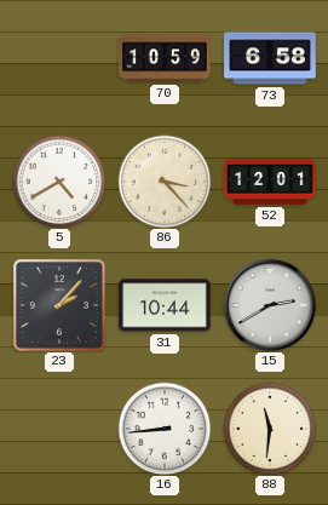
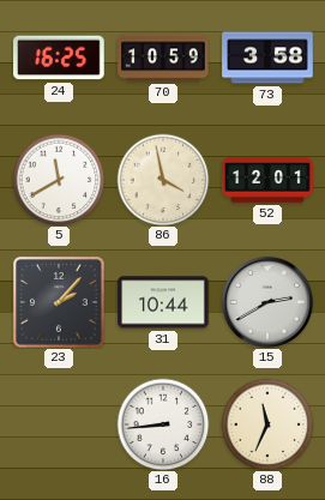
24: none -> 16:25 (60, 58)
73: 6:58 -> 3:58 (267, 58)
5: 4:40 -> 11:40 (59, 180)
86: 3:23 -> 3:58 (163, 180)
88: 11:31 -> 11:34 (267, 424)
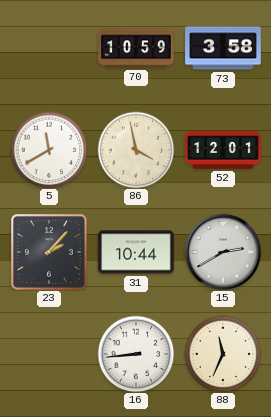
24: 16:25 -> none (60, 58)
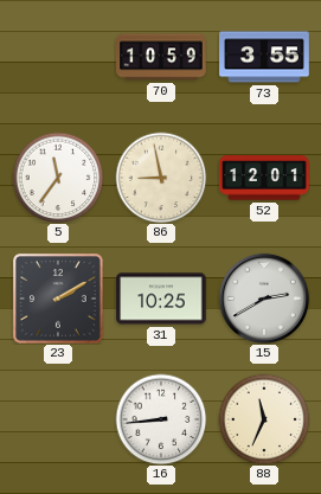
73: 3:58 -> 3:55 (264, 57)
5: 11:40 -> 11:36 (58, 178)
86: 3:58 -> 8:58 (161, 178)
23: 2:07 -> 2:10 (59, 300)
31: 10:44 -> 10:25 (161, 299)
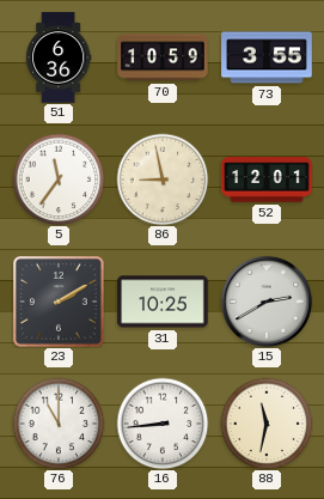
51: none -> 6:36 (59, 57)
76: none -> 11:00 (59, 424)
88: 11:34 -> 11:32 (267, 424)
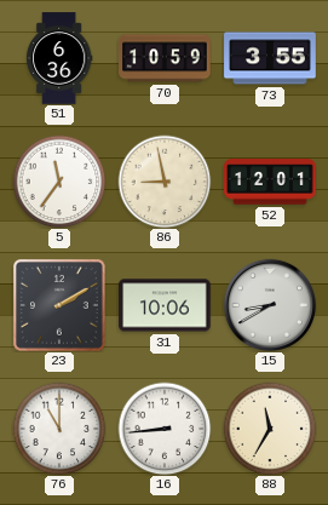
31: 10:25 -> 10:06 (165, 305)
15: 2:40 -> 8:40 (269, 304)
88: 11:32 -> 11:35 (270, 429)
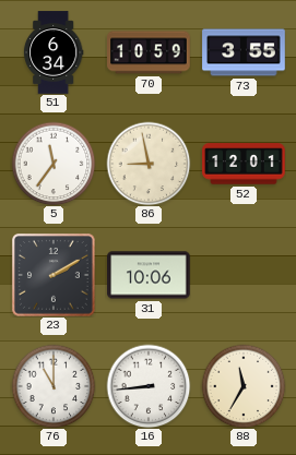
51: 6:36 -> 6:34 (54, 52)
15: 8:40 -> none (269, 304)
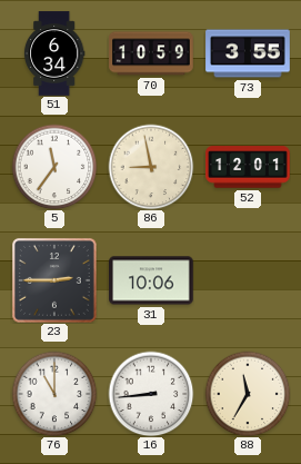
23: 2:10 -> 2:45 (56, 282)
